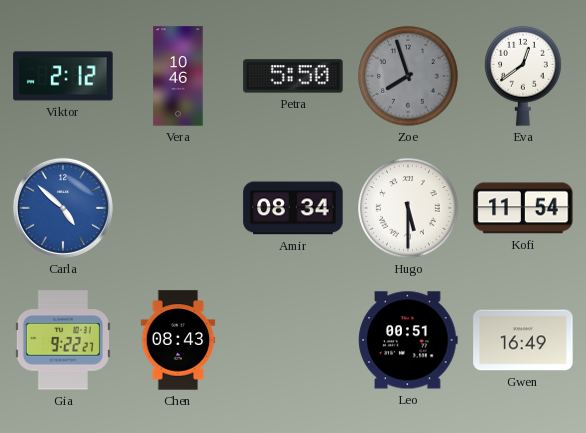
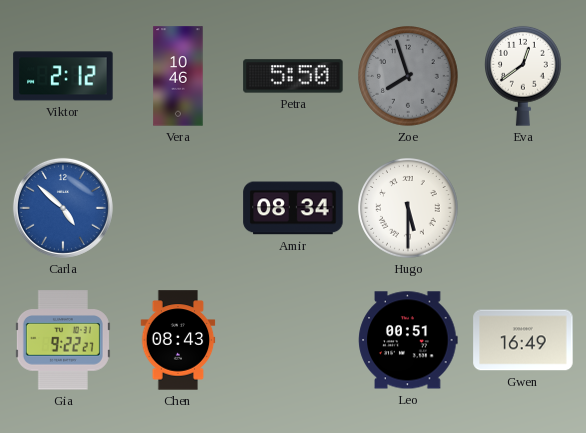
Kofi: 11:54 -> none (523, 208)
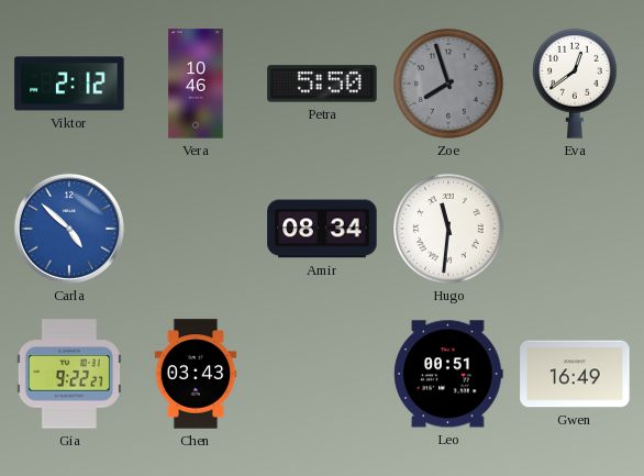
Hugo: 5:30 -> 11:31 (448, 229)
Chen: 08:43 -> 03:43 (196, 374)
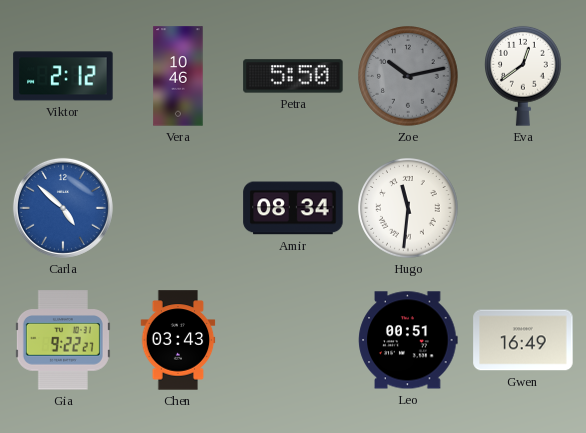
Zoe: 7:57 -> 10:13 (408, 76)
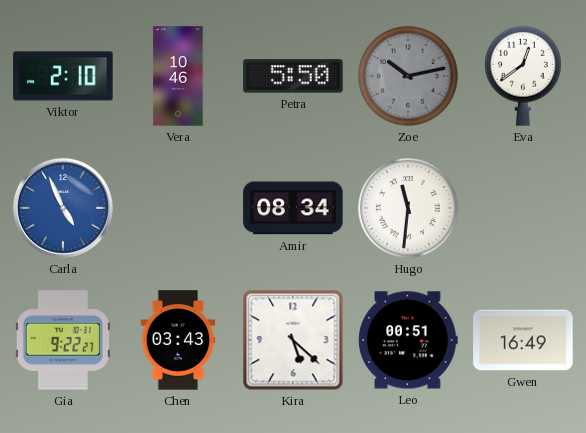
Viktor: 2:12 -> 2:10 (63, 76)
Carla: 4:52 -> 4:56 (63, 208)
Kira: none -> 5:22 (293, 340)
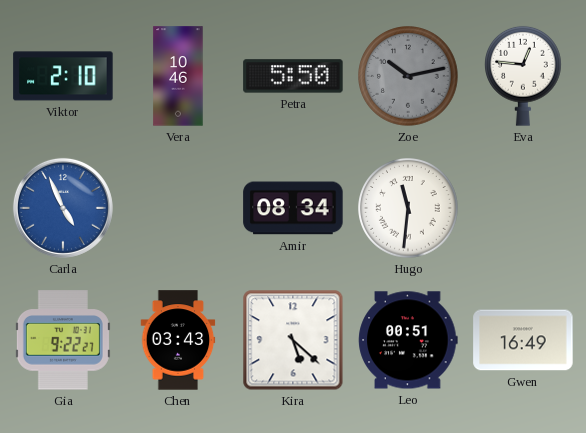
Eva: 12:39 -> 12:46 (524, 76)
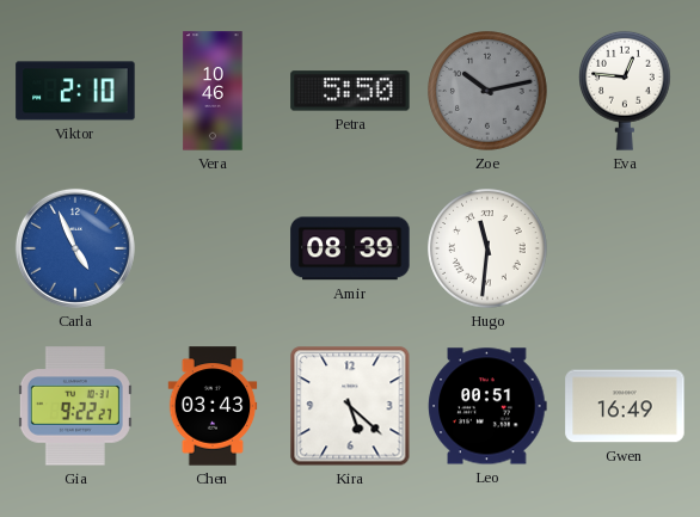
Amir: 08:34 -> 08:39 (350, 248)
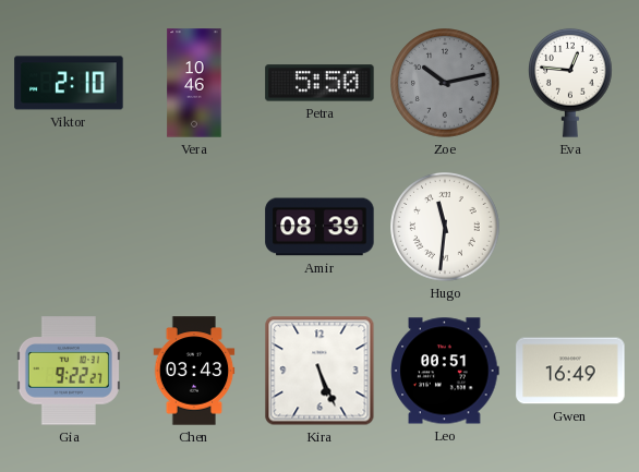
Carla: 4:56 -> none (75, 248)
Kira: 5:22 -> 5:26 (319, 371)
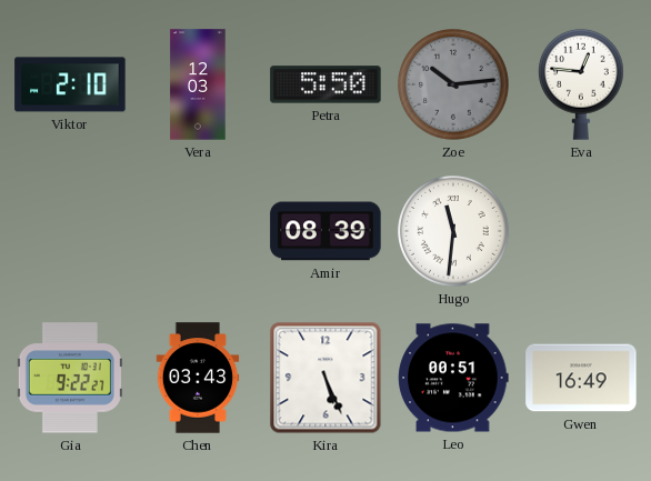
Vera: 10:46 -> 12:03 (198, 84)
Zoe: 10:13 -> 10:14 (453, 84)
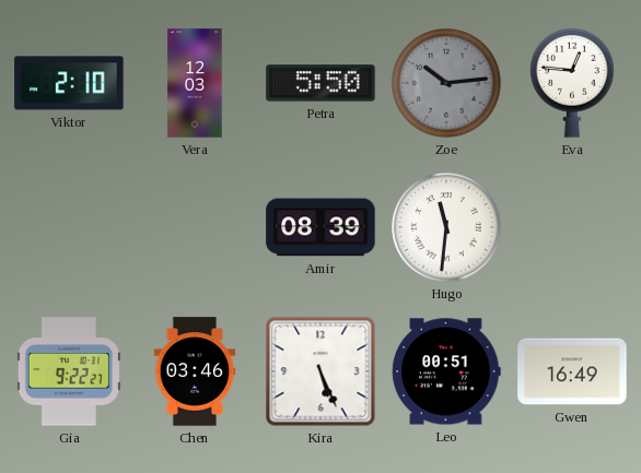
Chen: 03:43 -> 03:46 (195, 371)
